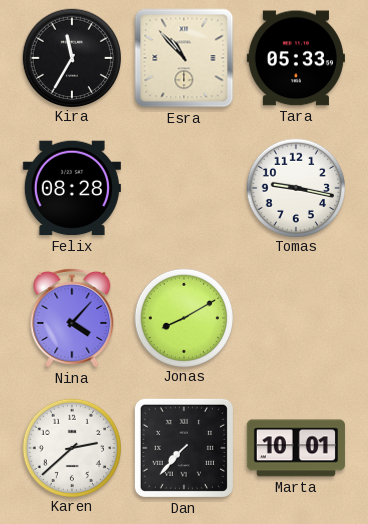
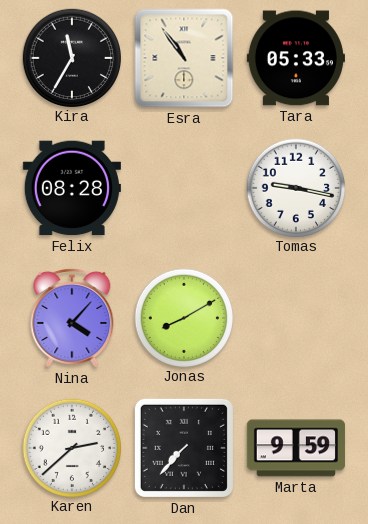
Esra: 10:53 -> 10:54 (184, 58)
Marta: 10:01 -> 9:59 (296, 448)
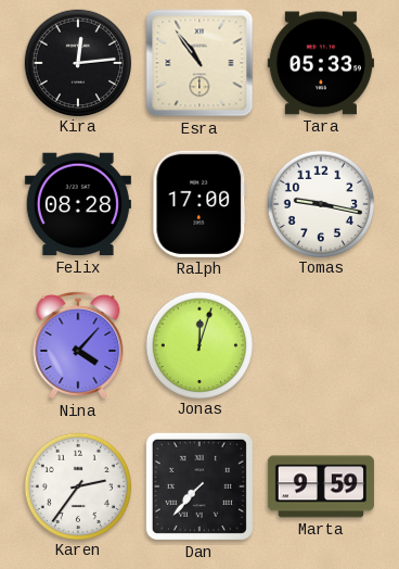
Kira: 11:35 -> 12:14 (77, 62)
Ralph: none -> 17:00 (200, 204)
Jonas: 8:10 -> 12:03 (198, 344)
Karen: 2:38 -> 2:36 (77, 485)
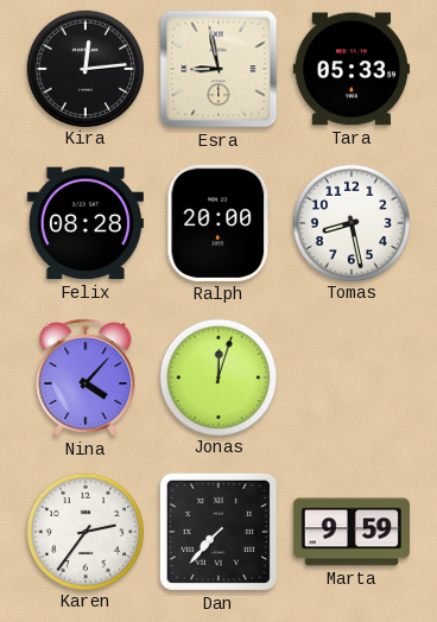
Esra: 10:54 -> 8:58 (218, 69)
Ralph: 17:00 -> 20:00 (218, 223)
Tomas: 9:17 -> 8:28 (350, 222)
